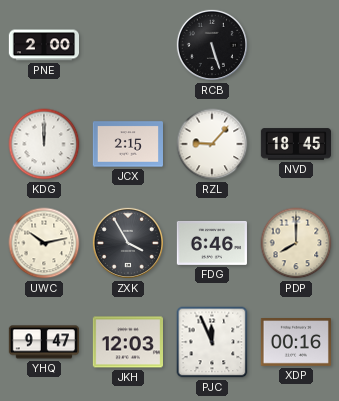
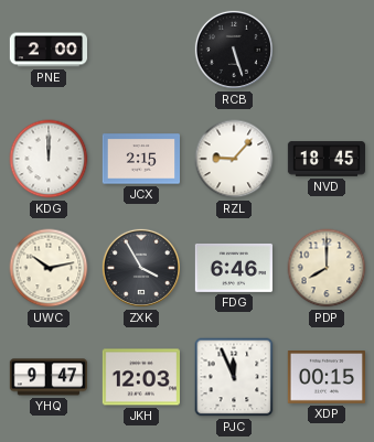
XDP: 00:16 -> 00:15 (325, 378)
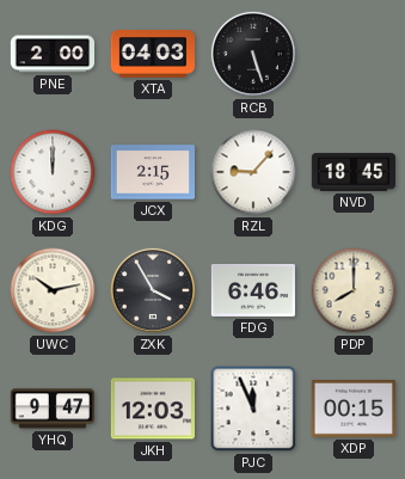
XTA: none -> 04:03 (152, 54)
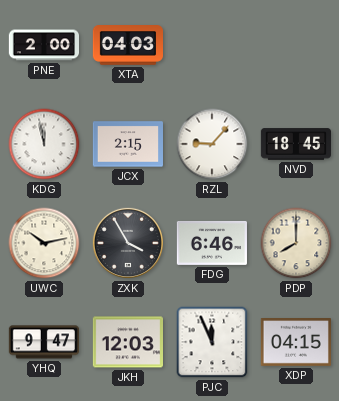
RCB: 5:27 -> none (253, 54)
KDG: 12:00 -> 11:58 (44, 144)
XDP: 00:15 -> 04:15 (295, 343)
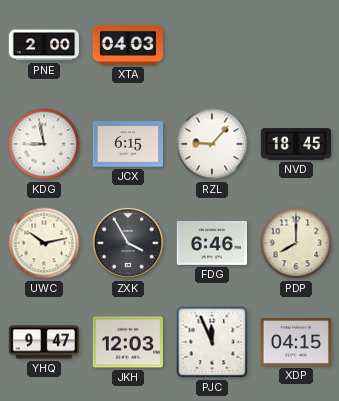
KDG: 11:58 -> 8:58 (44, 144)
JCX: 2:15 -> 6:15 (127, 144)
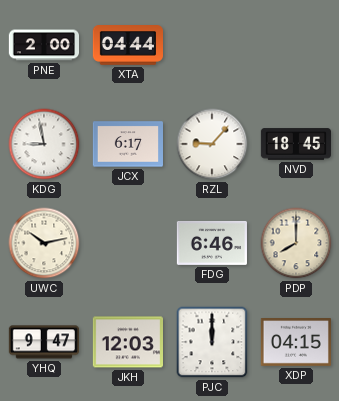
XTA: 04:03 -> 04:44 (127, 45)
JCX: 6:15 -> 6:17 (127, 144)
ZXK: 3:55 -> none (128, 243)
PJC: 11:56 -> 12:00 (212, 342)
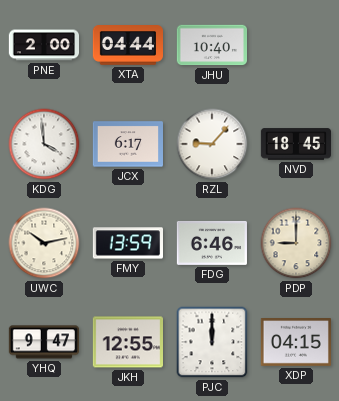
JHU: none -> 10:40 (211, 45)
KDG: 8:58 -> 3:59 (44, 144)
FMY: none -> 13:59 (127, 243)
PDP: 8:00 -> 9:00 (296, 243)
JKH: 12:03 -> 12:55 (127, 342)
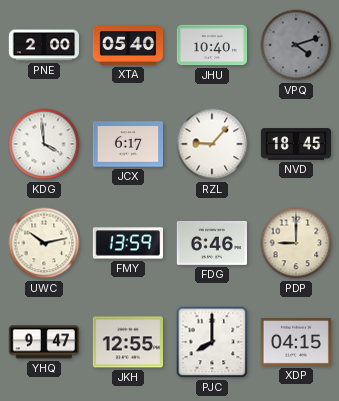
XTA: 04:44 -> 05:40 (127, 45)
VPQ: none -> 4:12 (296, 45)
PJC: 12:00 -> 8:00 (212, 342)
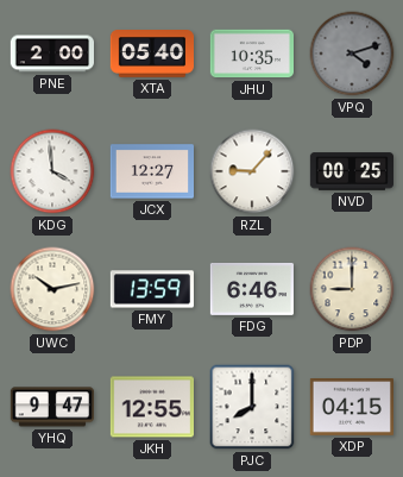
JHU: 10:40 -> 10:35 (251, 54)
JCX: 6:17 -> 12:27 (151, 171)
NVD: 18:45 -> 00:25 (351, 171)
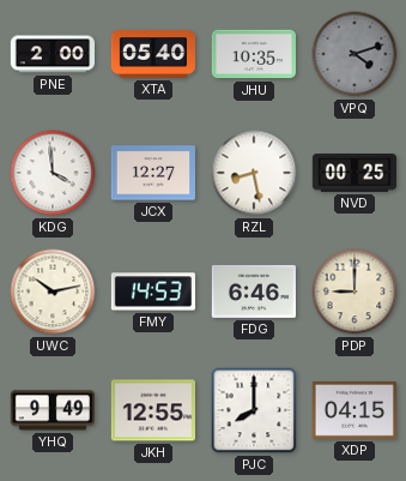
RZL: 9:07 -> 8:28 (254, 173)
FMY: 13:59 -> 14:53 (152, 291)
YHQ: 9:47 -> 9:49 (51, 410)
